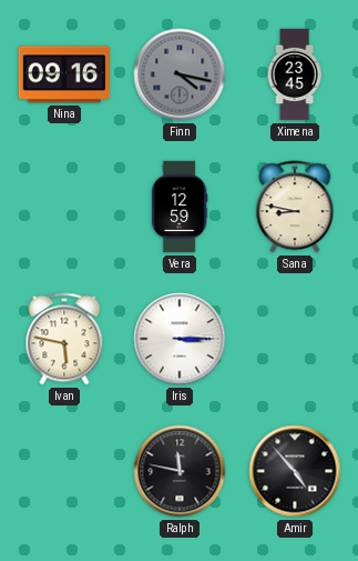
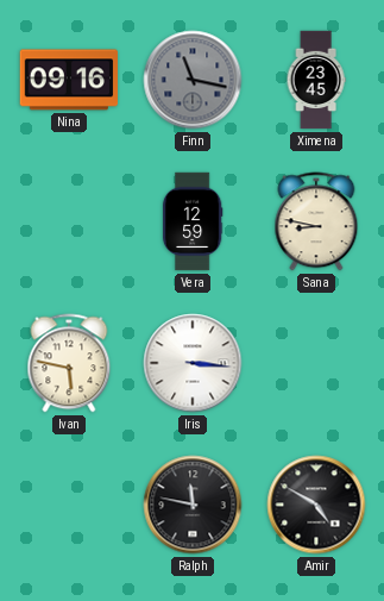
Finn: 4:17 -> 11:17 (193, 80)
Iris: 3:15 -> 3:16 (193, 363)
Amir: 4:53 -> 4:50 (316, 505)
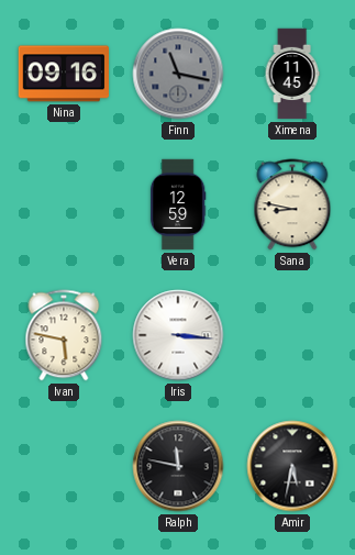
Ximena: 23:45 -> 11:45 (292, 74)
Amir: 4:50 -> 5:32 (292, 466)
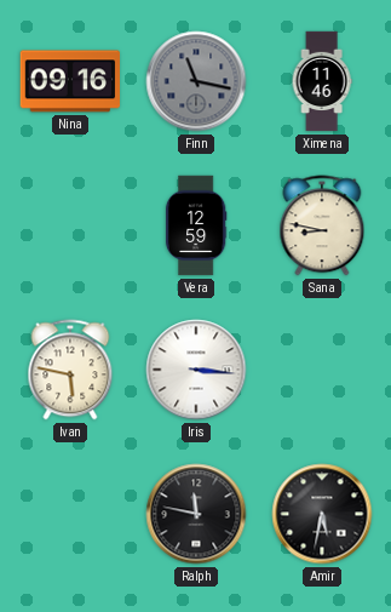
Ximena: 11:45 -> 11:46 (322, 81)
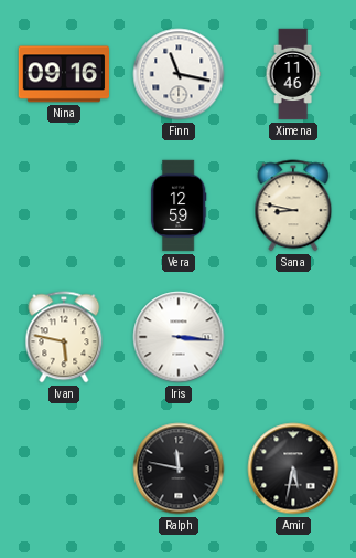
Finn dial: grey -> white (179, 74)
